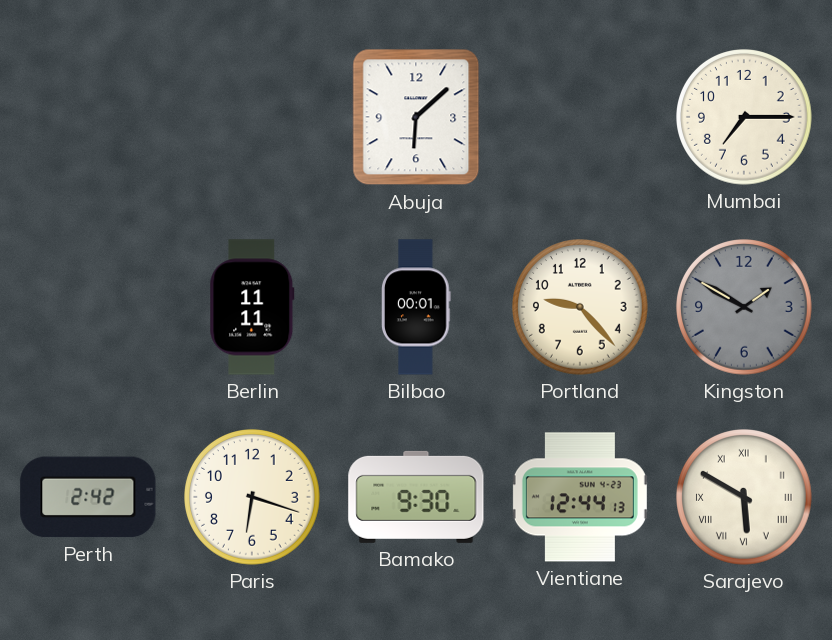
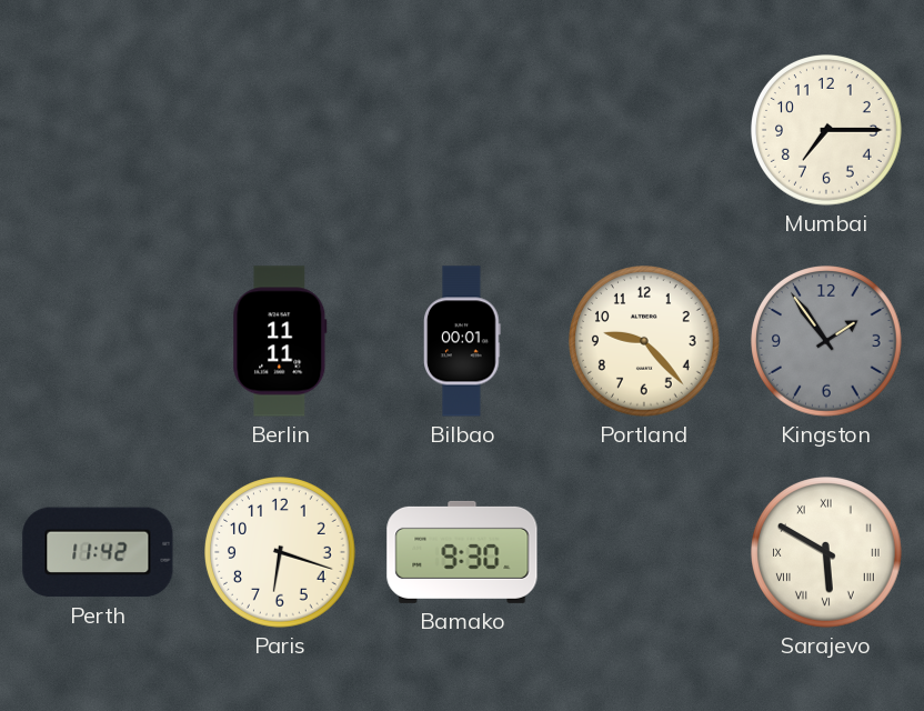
Abuja: 6:08 -> none (416, 117)
Kingston: 1:50 -> 1:54 (827, 342)
Perth: 2:42 -> 11:42 (98, 552)
Vientiane: 12:44 -> none (580, 497)
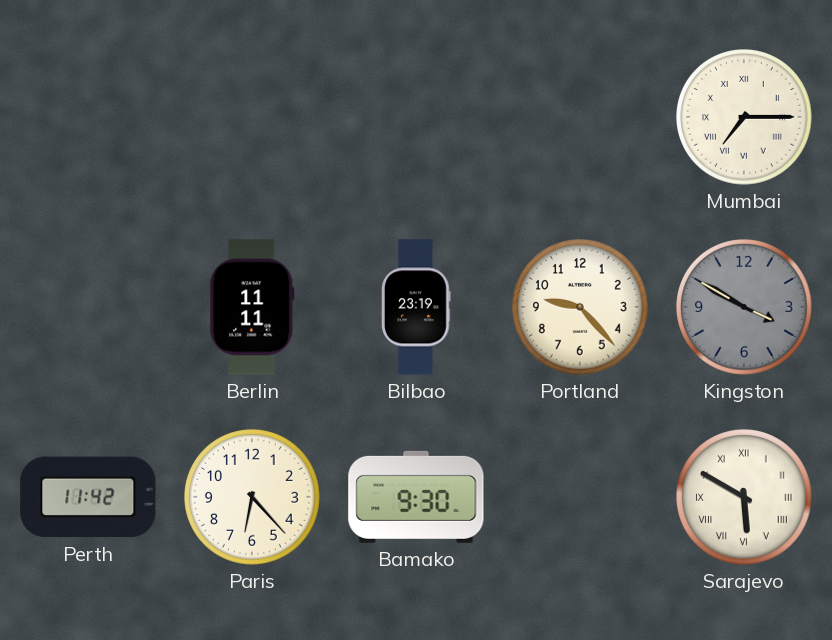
Mumbai numerals: Arabic -> Roman (745, 118)
Bilbao: 00:01 -> 23:19 (417, 307)
Kingston: 1:54 -> 3:50 (745, 308)
Paris: 6:18 -> 6:23 (253, 498)
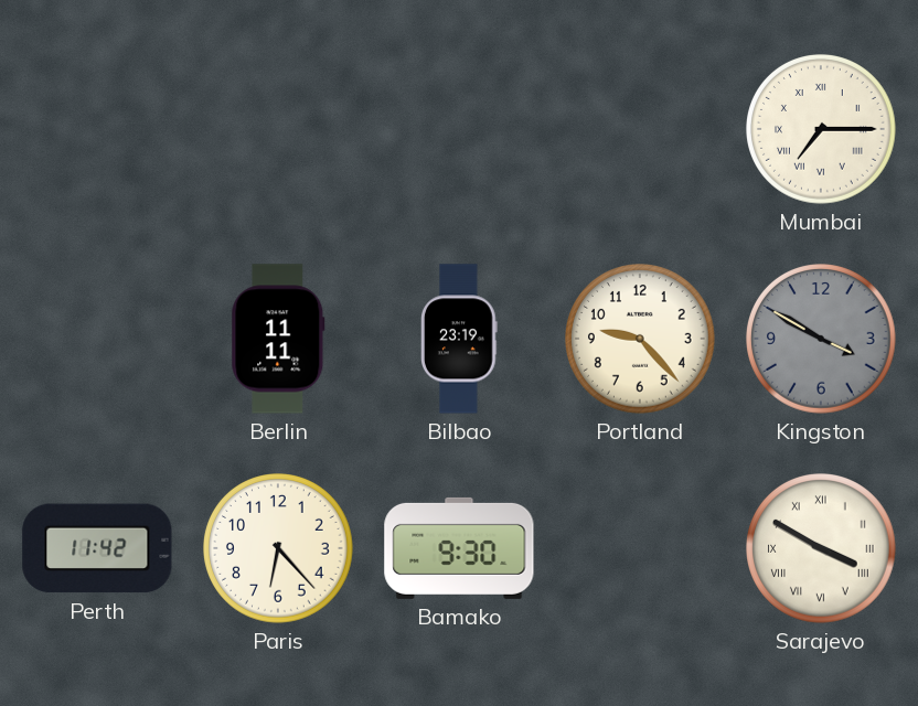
Sarajevo: 5:50 -> 3:50 (822, 549)
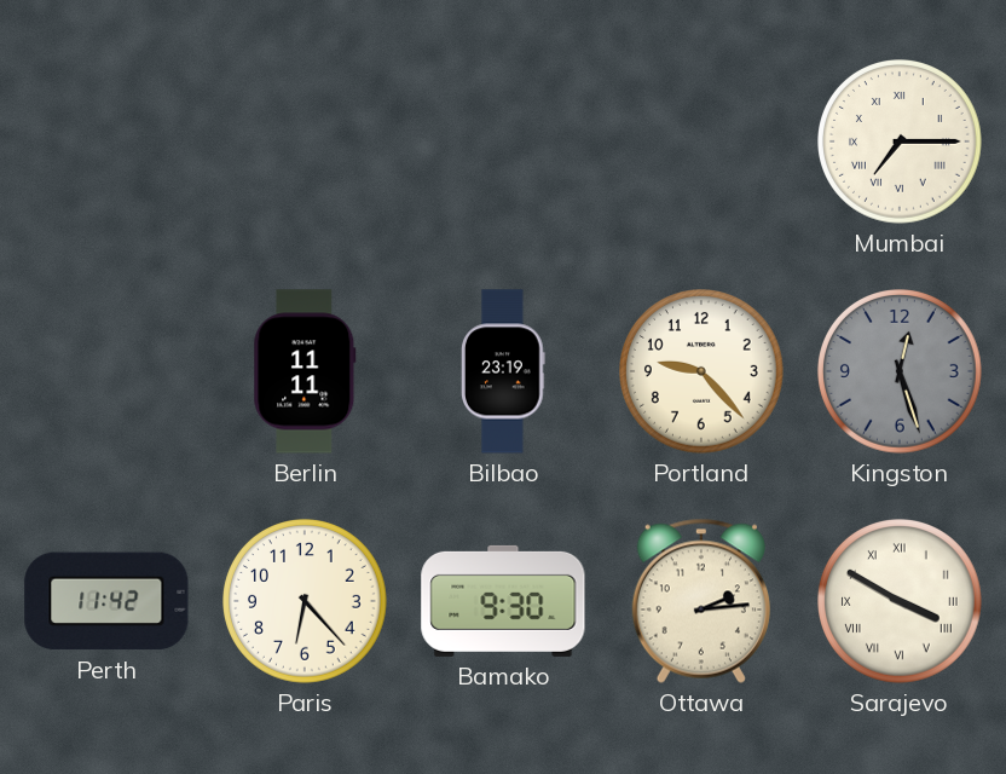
Kingston: 3:50 -> 12:27 (901, 372)
Ottawa: none -> 2:14 (701, 601)
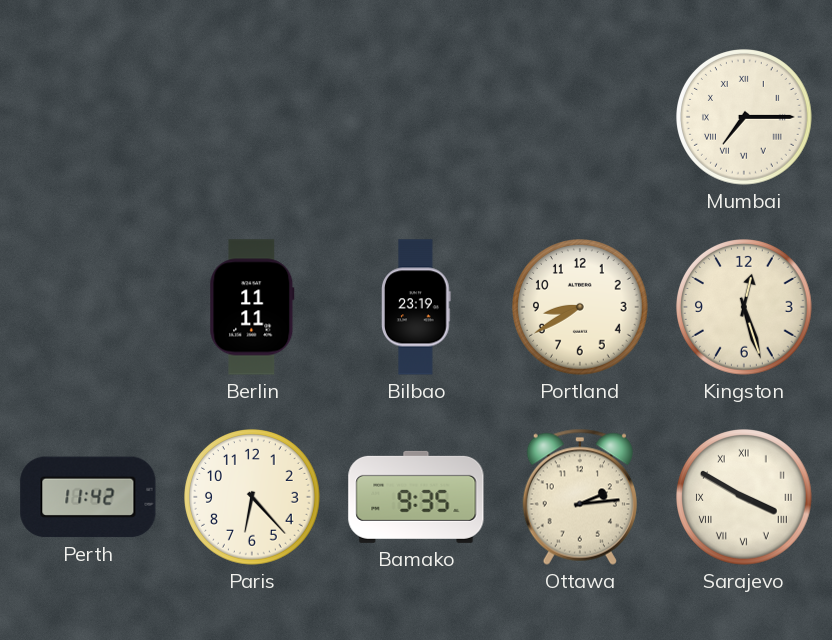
Portland: 9:23 -> 8:40 (581, 308)
Kingston dial: grey -> cream (745, 308)
Bamako: 9:30 -> 9:35 (416, 497)
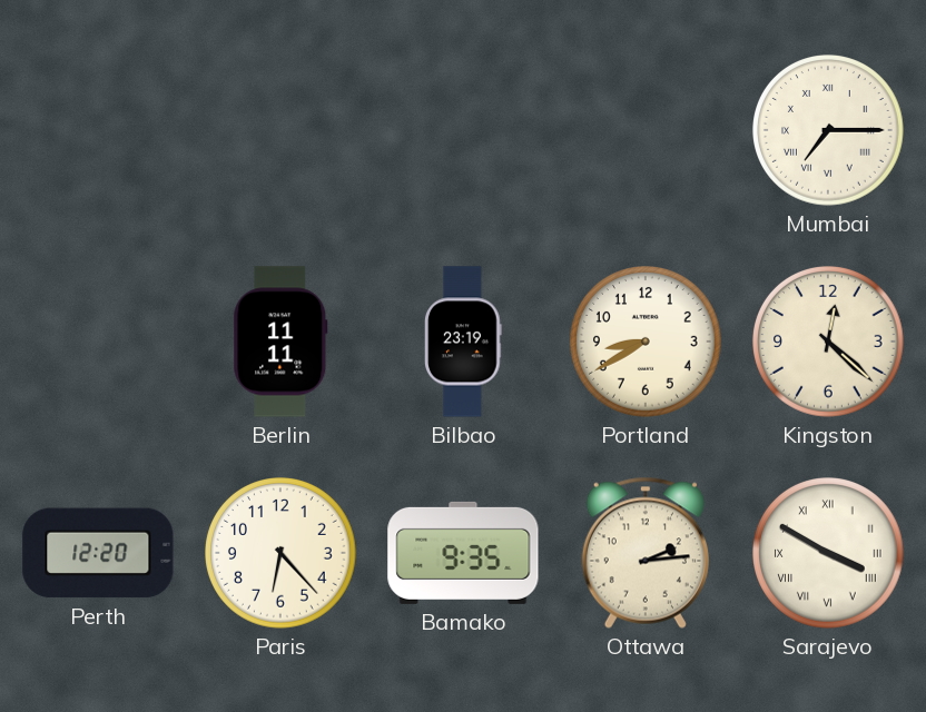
Kingston: 12:27 -> 12:22 (829, 343)
Perth: 11:42 -> 12:20 (98, 553)
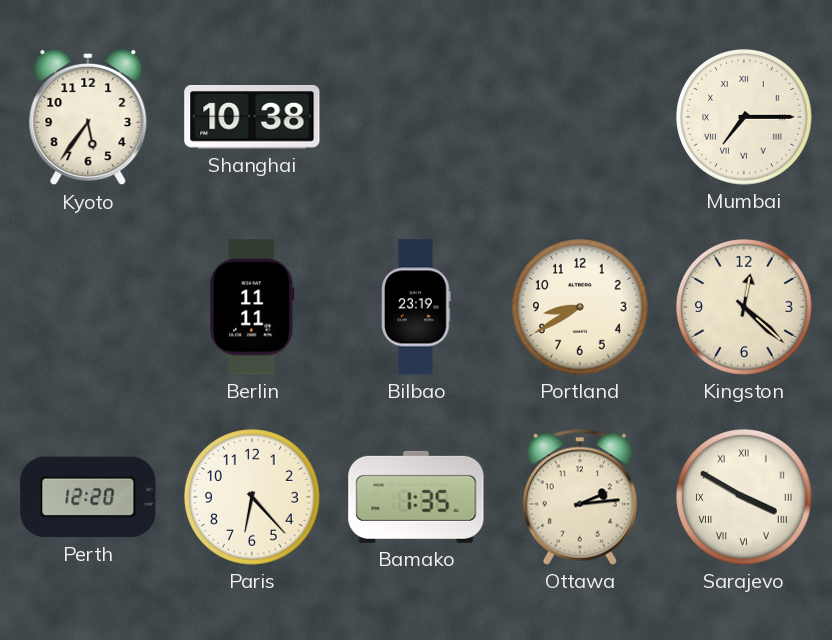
Kyoto: none -> 5:36 (88, 117)
Shanghai: none -> 10:38 (252, 118)
Bamako: 9:35 -> 1:35 (416, 497)
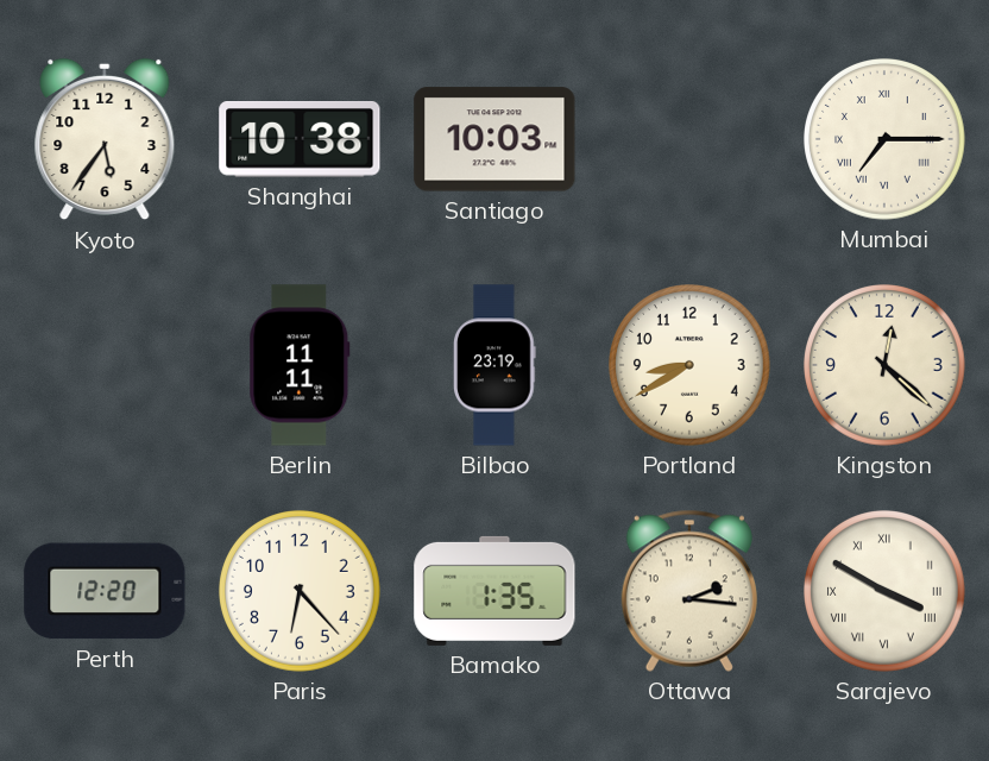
Santiago: none -> 10:03 (494, 139)
Ottawa: 2:14 -> 2:16 (689, 591)
